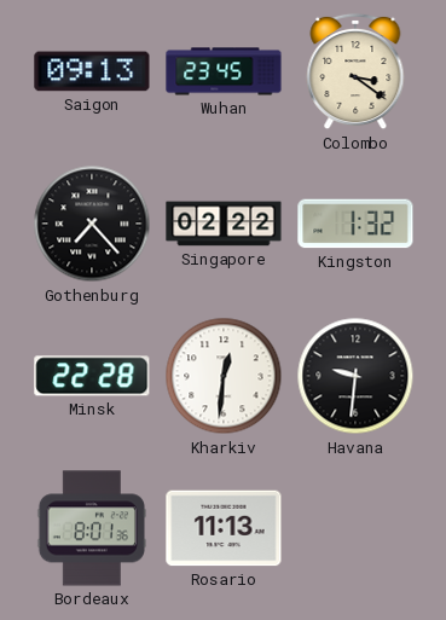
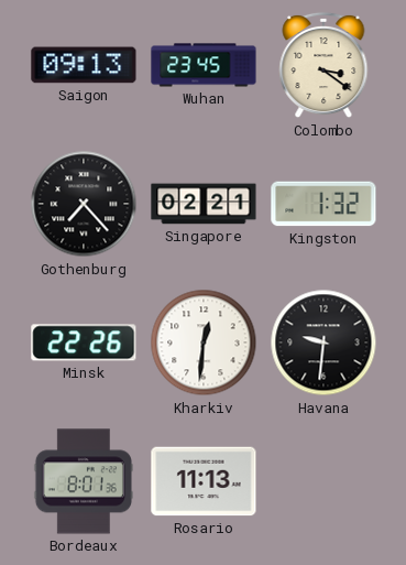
Singapore: 02:22 -> 02:21 (204, 204)
Minsk: 22:28 -> 22:26 (84, 343)
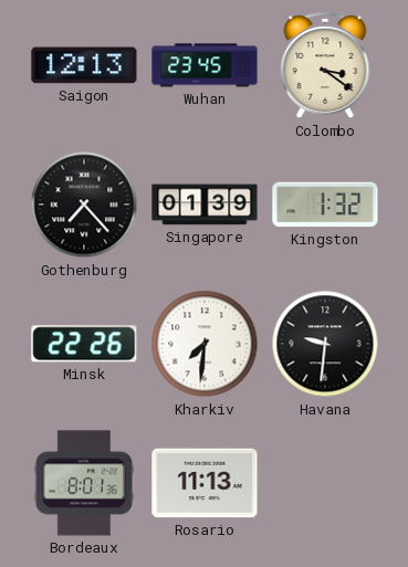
Saigon: 09:13 -> 12:13 (84, 65)
Singapore: 02:21 -> 01:39 (205, 204)
Kharkiv: 12:31 -> 7:31 (205, 344)
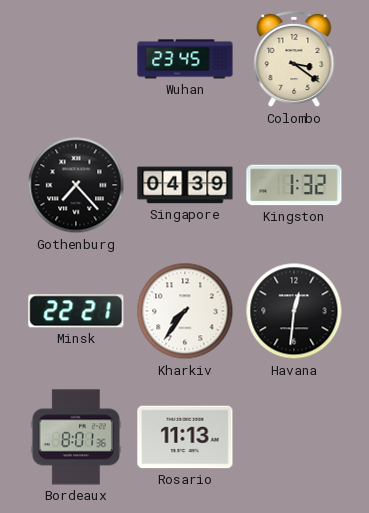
Saigon: 12:13 -> none (84, 65)
Singapore: 01:39 -> 04:39 (185, 185)
Minsk: 22:26 -> 22:21 (76, 311)
Kharkiv: 7:31 -> 7:36 (185, 311)
Havana: 9:31 -> 12:31 (294, 311)
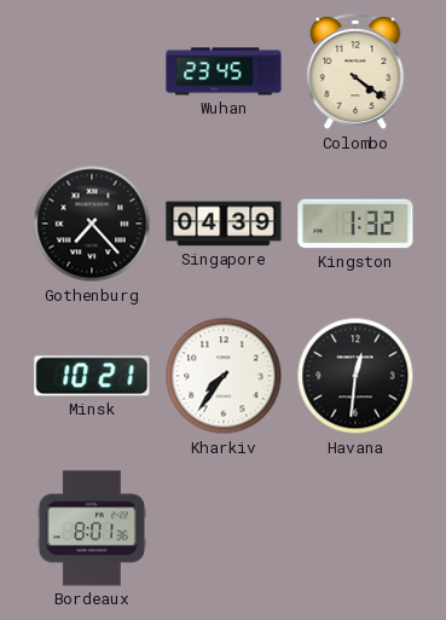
Colombo: 3:21 -> 4:21 (355, 71)
Minsk: 22:21 -> 10:21 (92, 376)
Rosario: 11:13 -> none (185, 437)
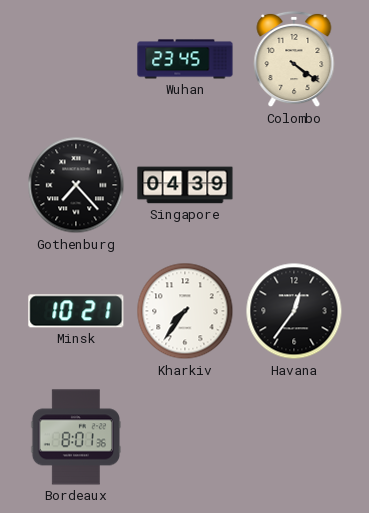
Kingston: 1:32 -> none (355, 224)
Havana: 12:31 -> 12:36 (294, 311)
